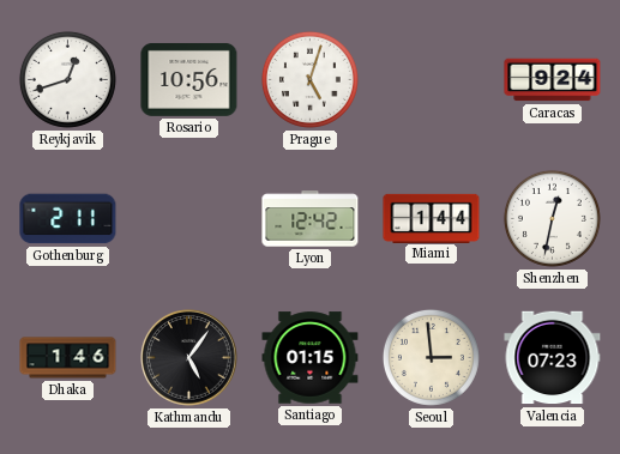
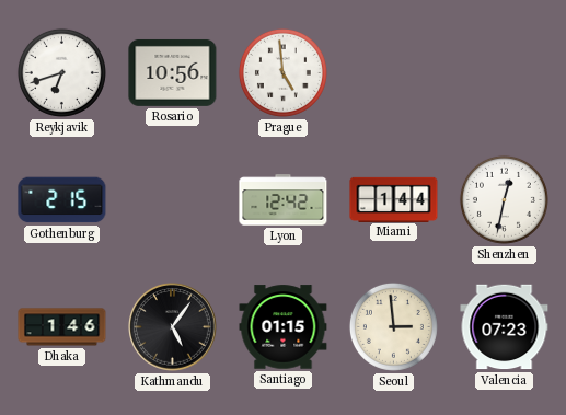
Reykjavik: 12:42 -> 6:42 (61, 72)
Prague: 5:03 -> 4:59 (282, 72)
Caracas: 9:24 -> none (553, 80)
Gothenburg: 2:11 -> 2:15 (62, 200)
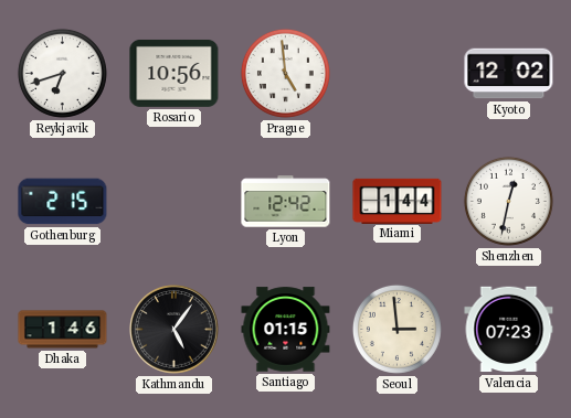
Kyoto: none -> 12:02 (509, 74)
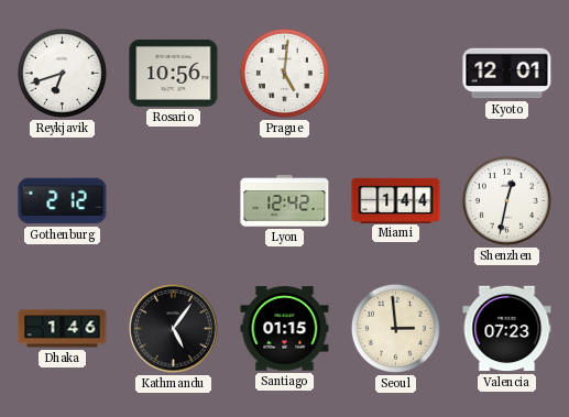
Prague: 4:59 -> 5:01 (284, 73)
Kyoto: 12:02 -> 12:01 (507, 74)
Gothenburg: 2:15 -> 2:12 (63, 201)
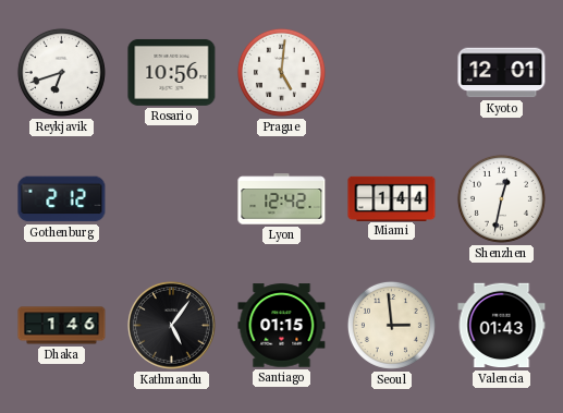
Valencia: 07:23 -> 01:43 (502, 326)
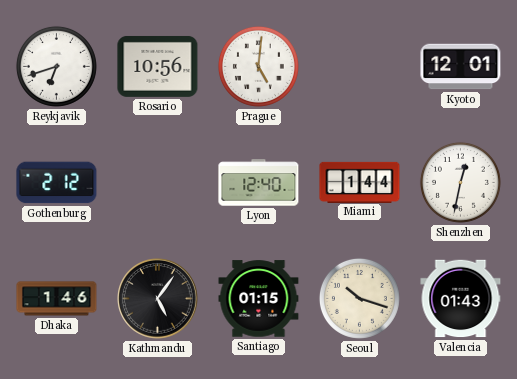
Lyon: 12:42 -> 12:40 (259, 183)
Seoul: 2:59 -> 10:18 (359, 298)
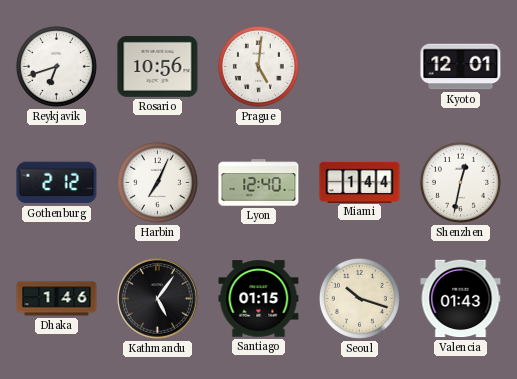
Harbin: none -> 7:04 (157, 182)
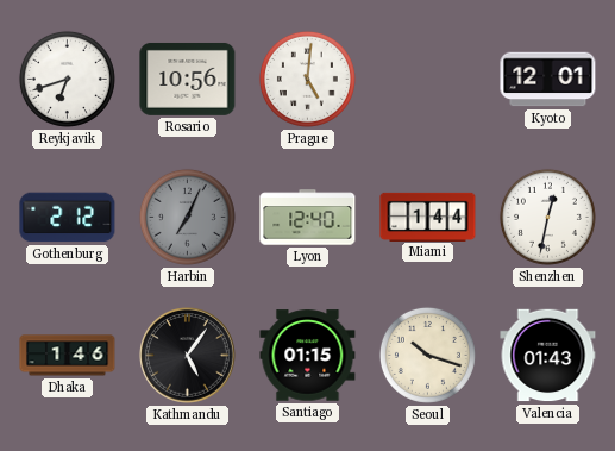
Harbin dial: white -> grey (187, 217)
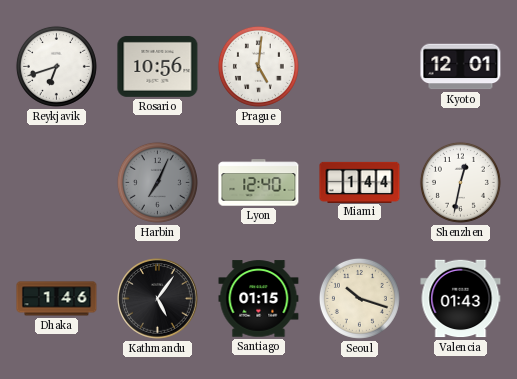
Gothenburg: 2:12 -> none (68, 218)
